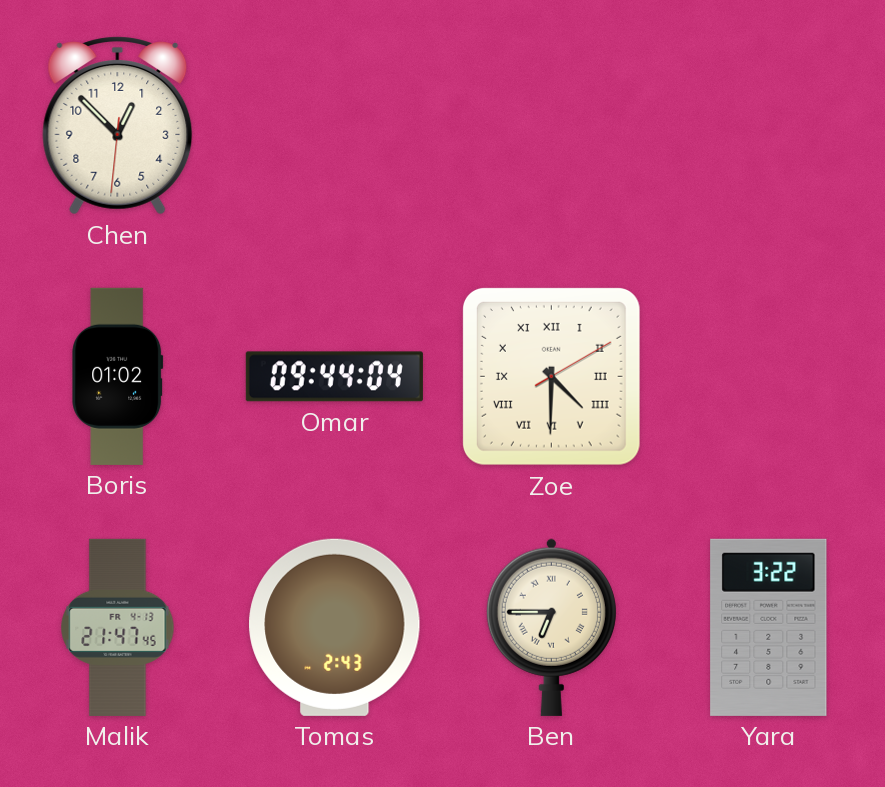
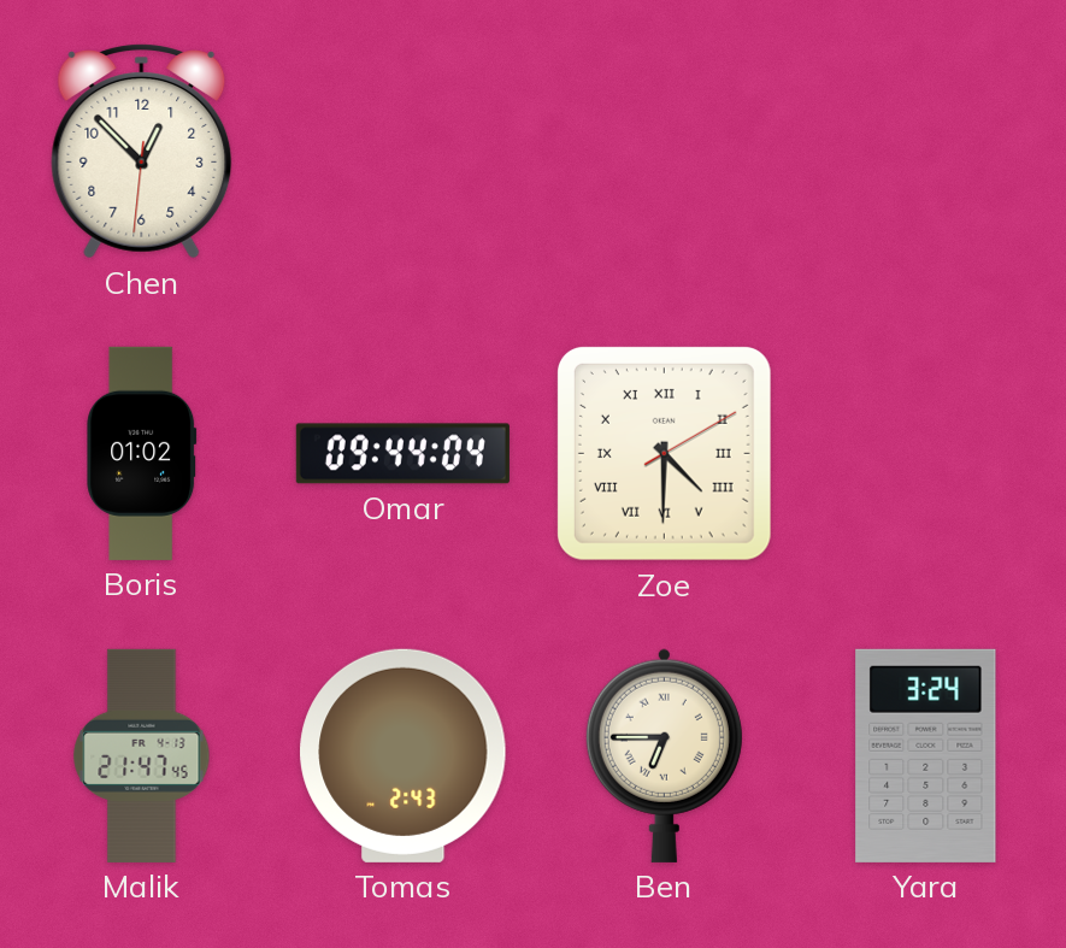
Yara: 3:22 -> 3:24 (926, 755)
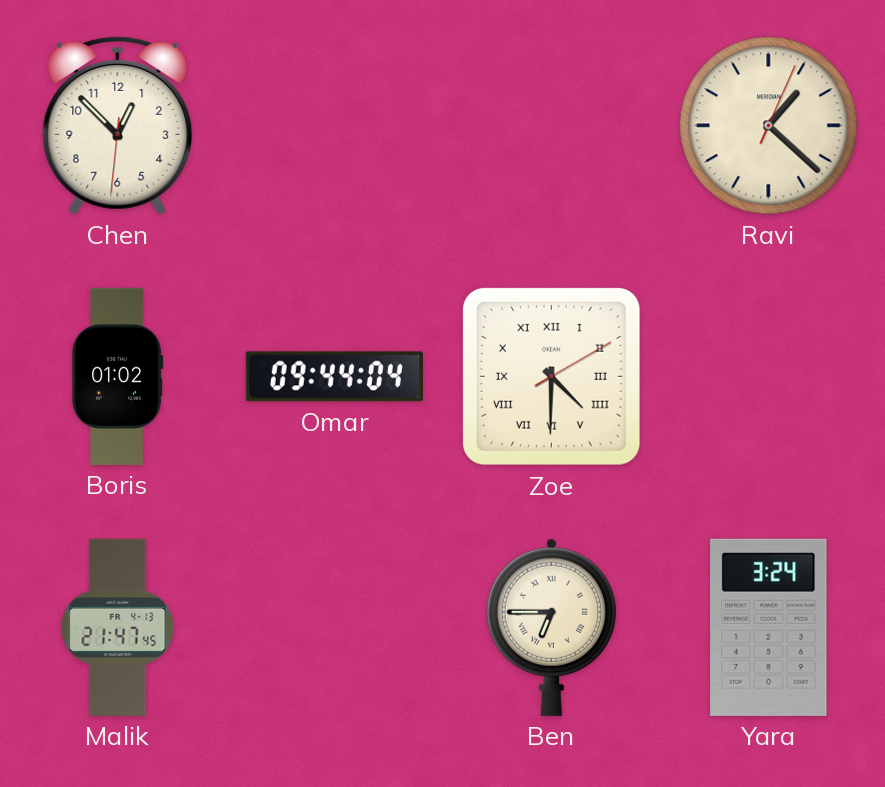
Ravi: none -> 1:22 (769, 126)
Tomas: 2:43 -> none (404, 755)
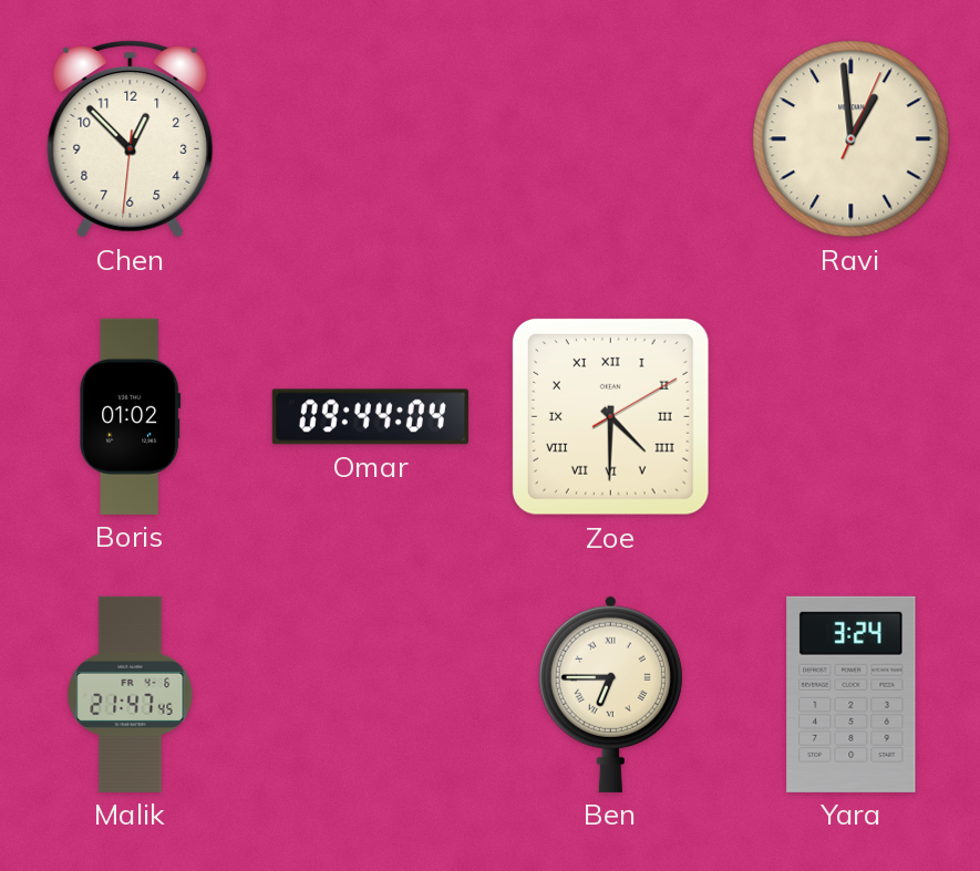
Ravi: 1:22 -> 12:59 (852, 139)
Malik date: FR 4-13 -> FR 4-6 (131, 694)
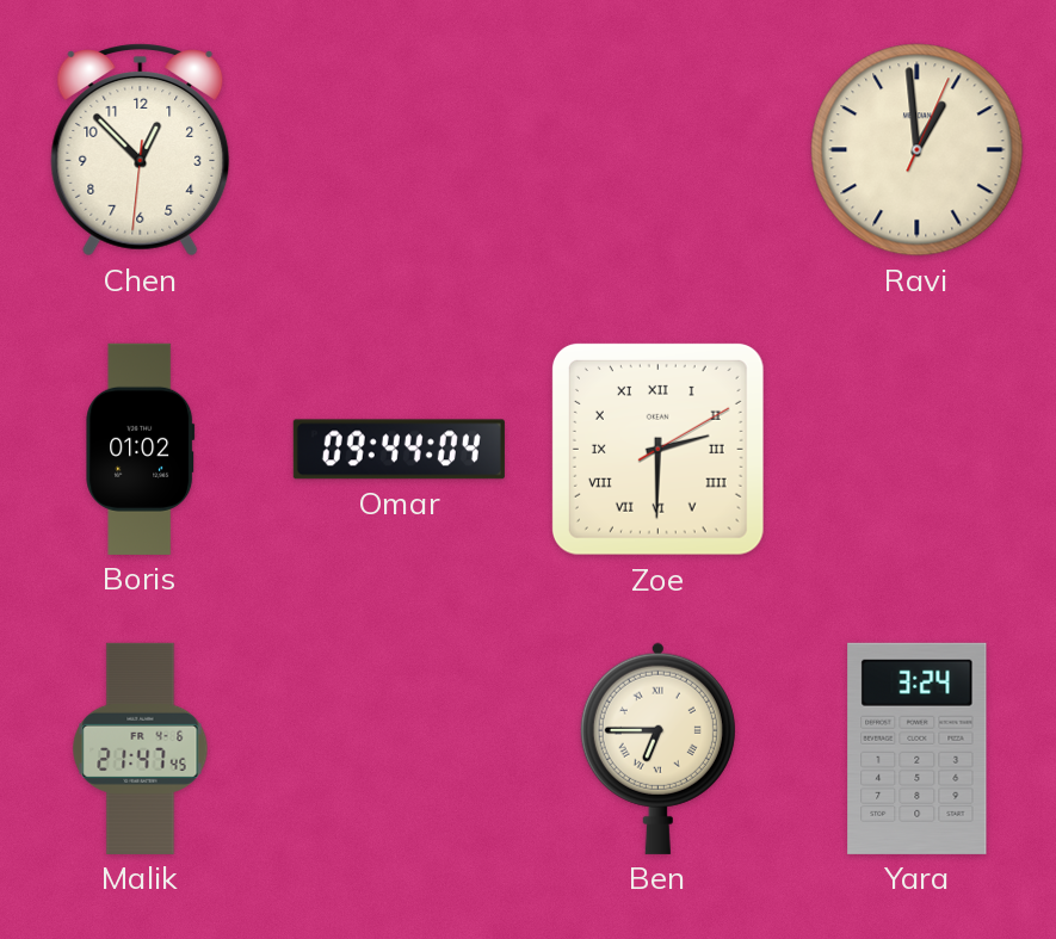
Zoe: 4:30 -> 2:30 (657, 449)
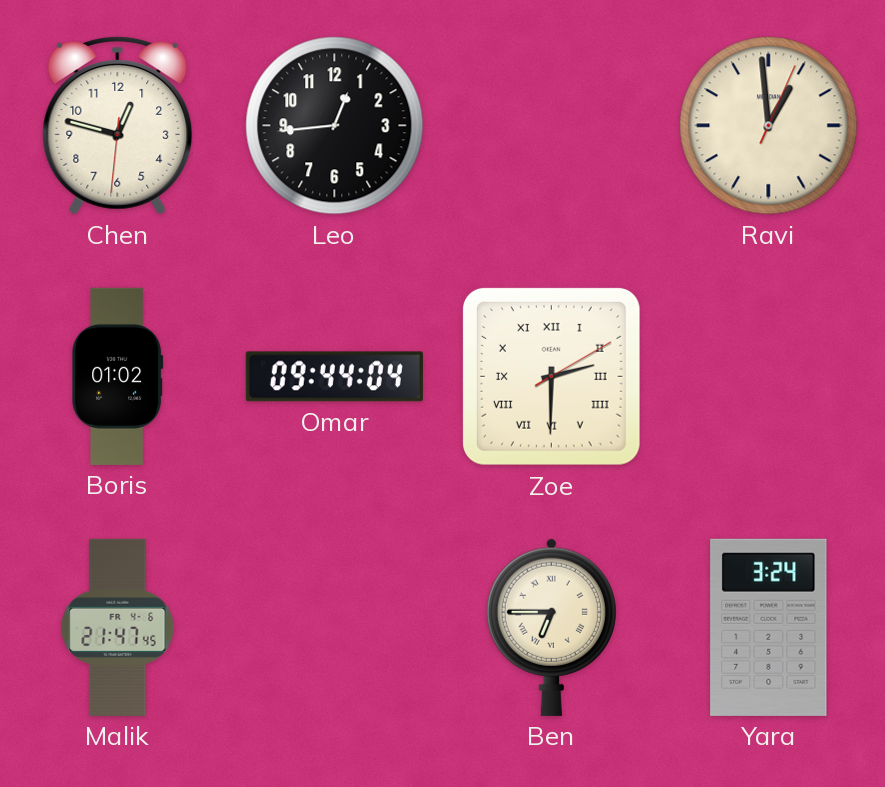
Chen: 12:52 -> 12:47 (118, 126)
Leo: none -> 12:44 (335, 126)
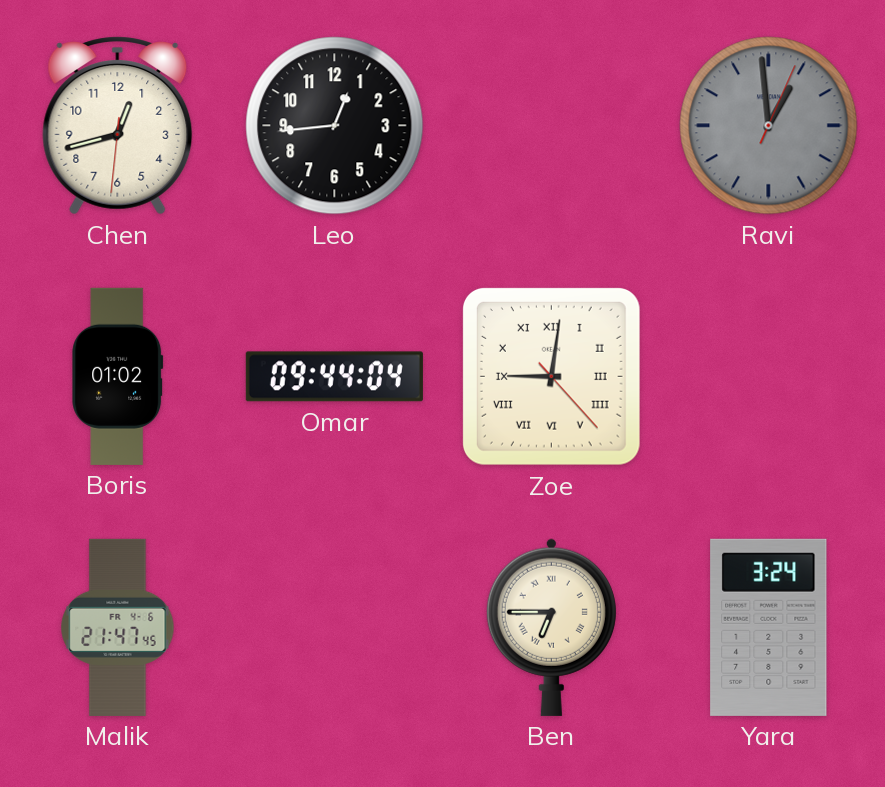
Chen: 12:47 -> 12:42 (118, 126)
Ravi dial: cream -> grey (769, 126)
Zoe: 2:30 -> 9:01 (551, 376)
